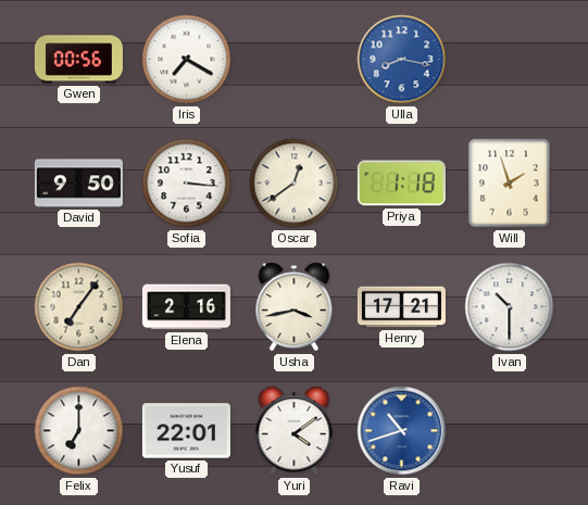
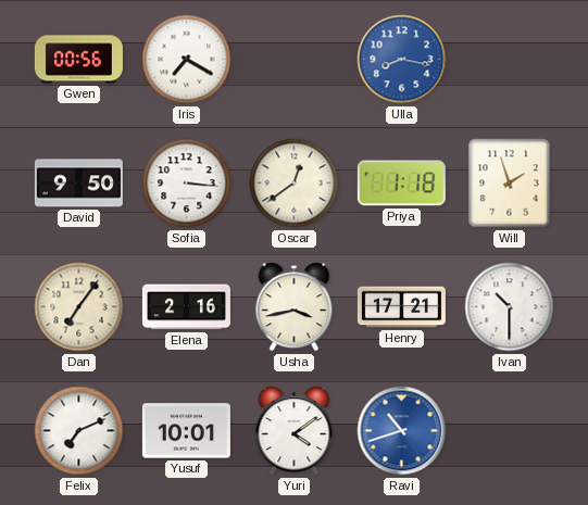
Felix: 7:00 -> 7:11 (79, 431)
Yusuf: 22:01 -> 10:01 (186, 431)
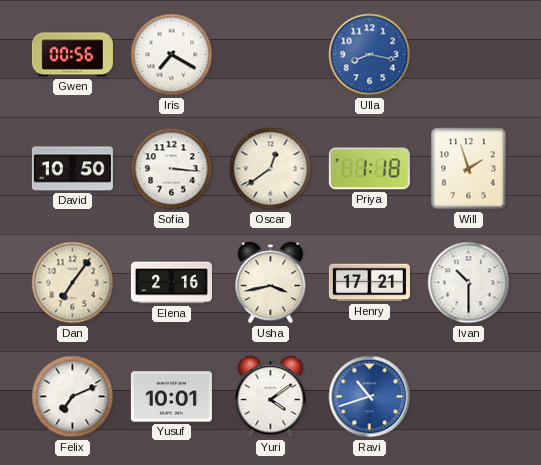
David: 9:50 -> 10:50 (72, 169)
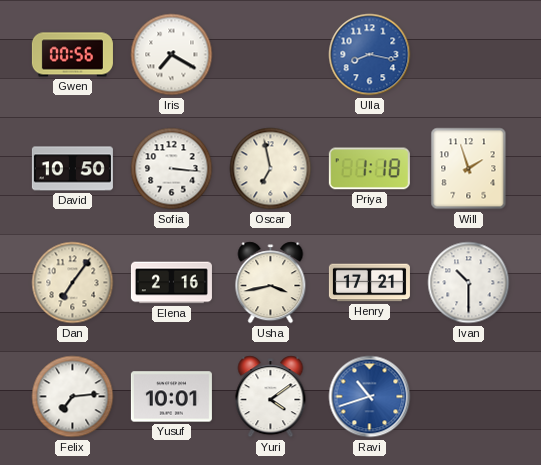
Oscar: 12:39 -> 6:58 (271, 169)
Felix: 7:11 -> 7:14 (73, 397)
